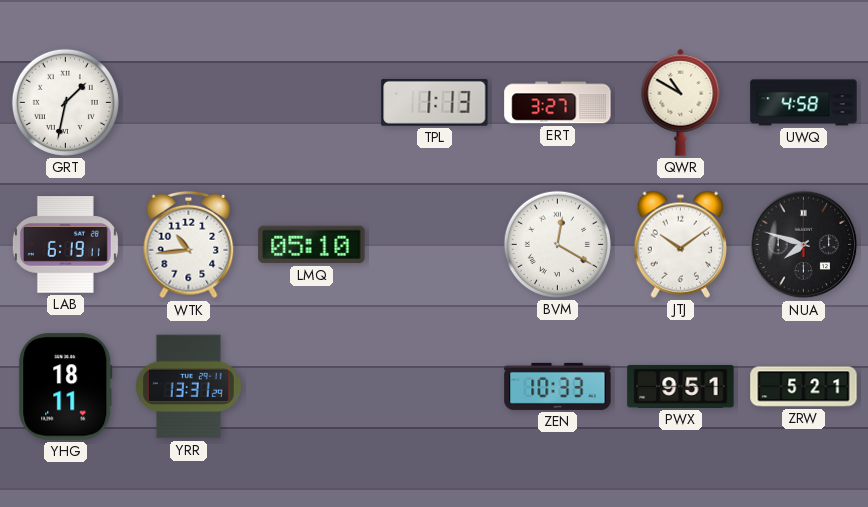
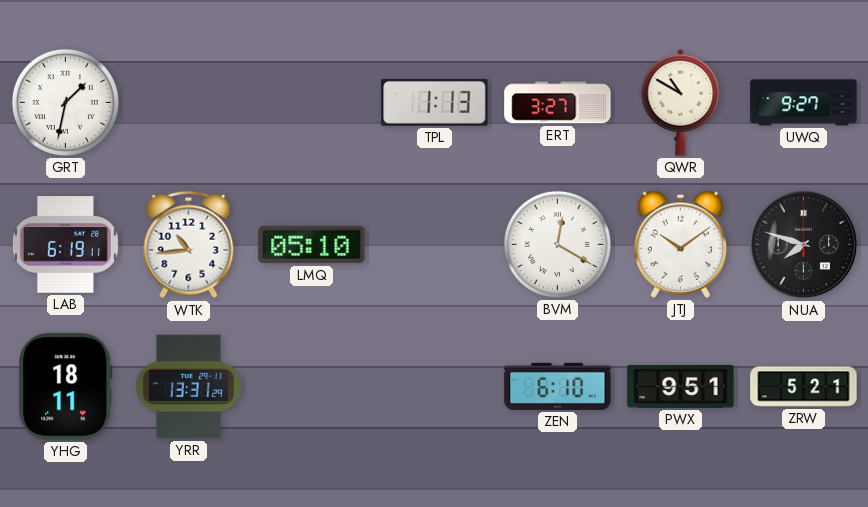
UWQ: 4:58 -> 9:27 (804, 103)
ZEN: 10:33 -> 6:10 (558, 386)
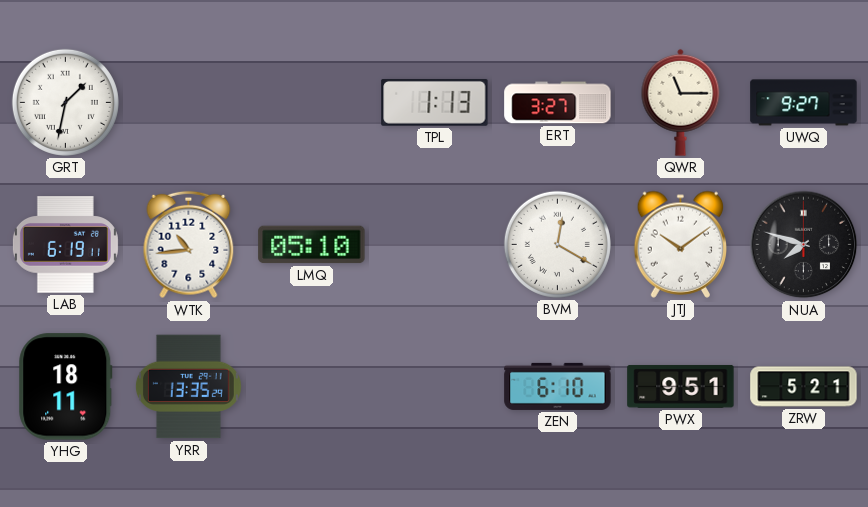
QWR: 10:50 -> 11:15 (681, 102)
YRR: 13:31 -> 13:35 (188, 387)
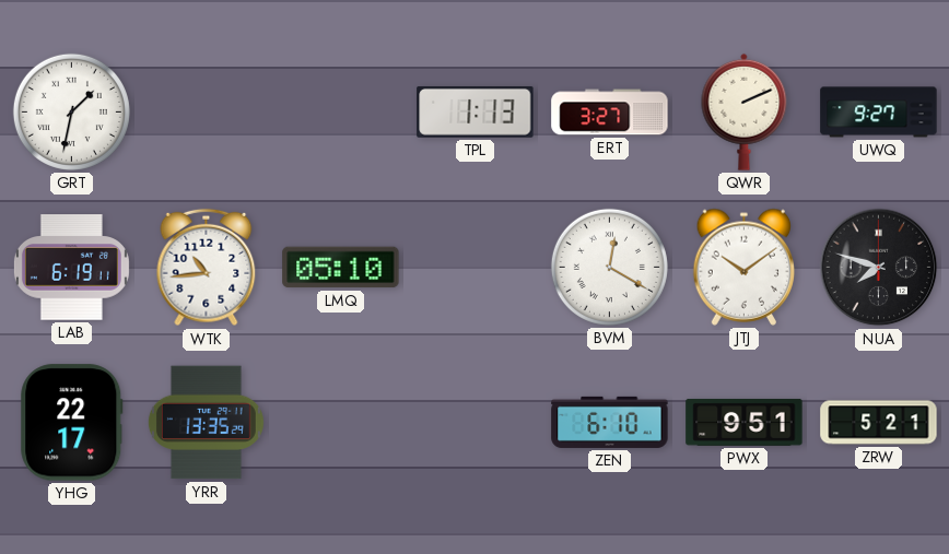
QWR: 11:15 -> 2:11 (745, 111)
YHG: 18:11 -> 22:17 (72, 423)
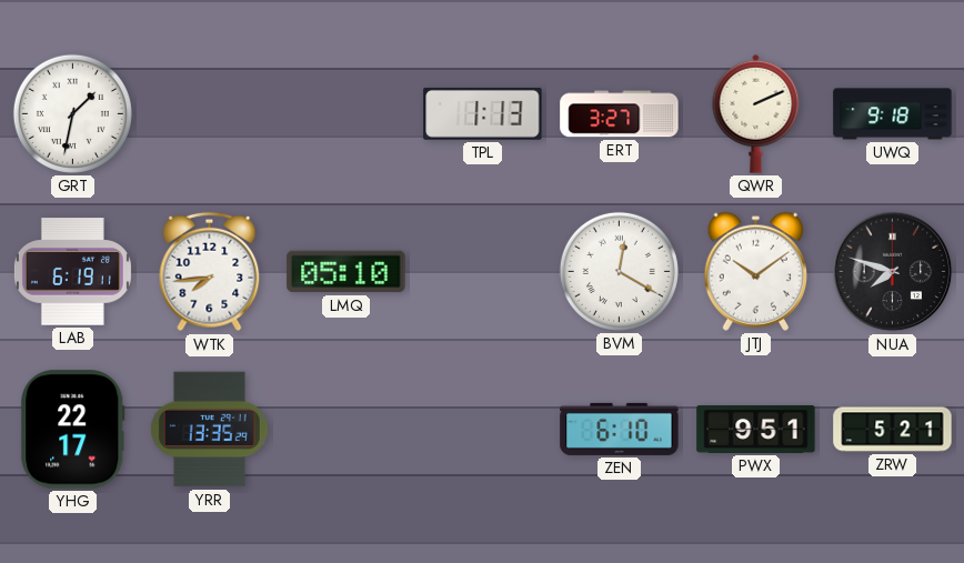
UWQ: 9:27 -> 9:18 (893, 114)
WTK: 10:44 -> 7:44 (210, 272)
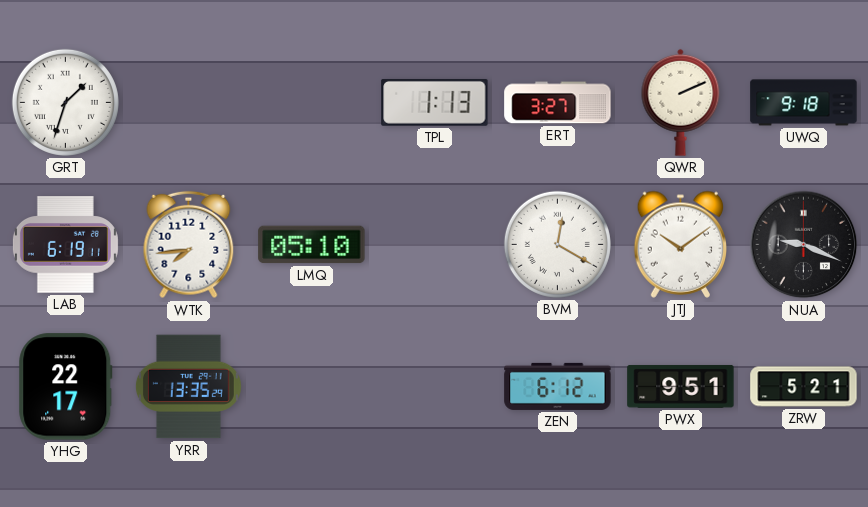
GRT: 1:32 -> 1:33 (65, 102)
NUA: 7:48 -> 9:19 (804, 245)
ZEN: 6:10 -> 6:12 (558, 386)
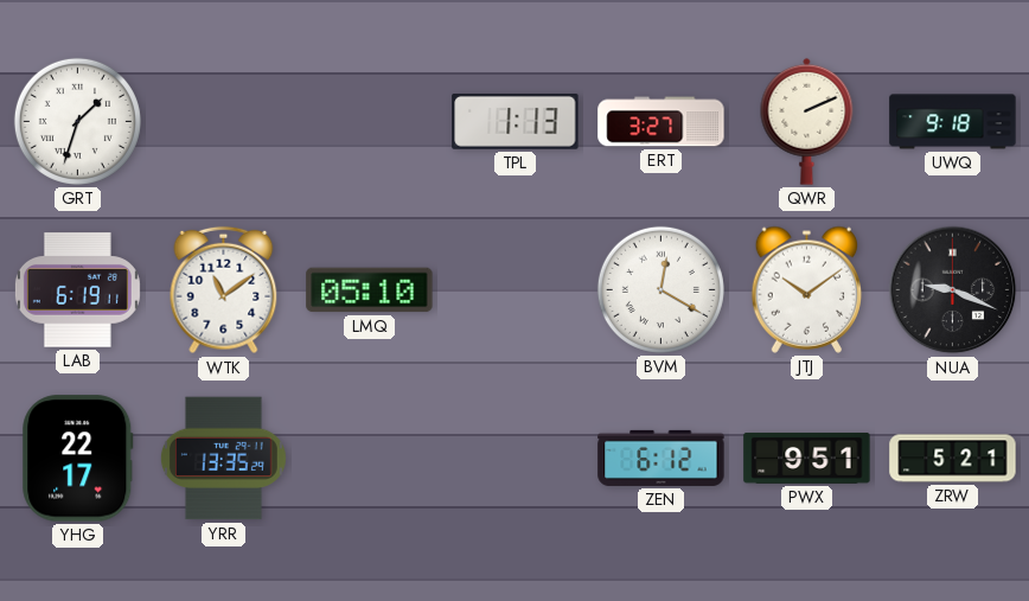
WTK: 7:44 -> 11:09 (224, 290)
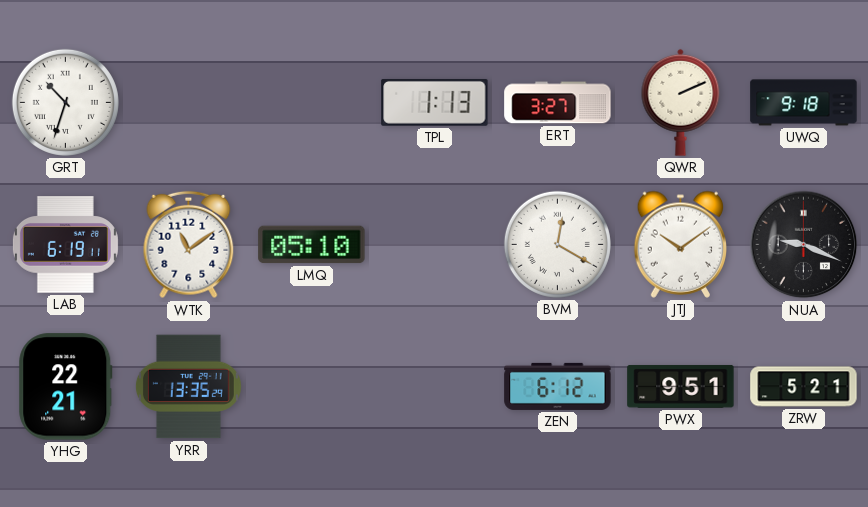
GRT: 1:33 -> 10:33 (65, 102)
YHG: 22:17 -> 22:21 (66, 387)
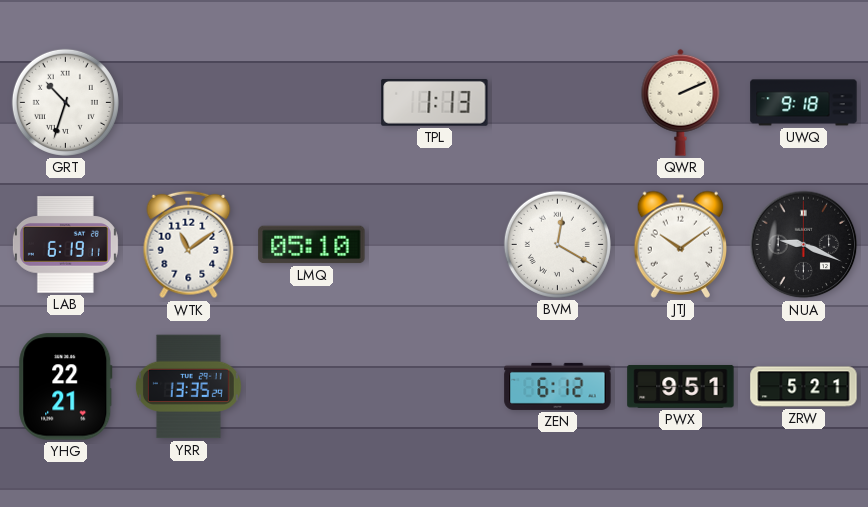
ERT: 3:27 -> none (558, 103)
